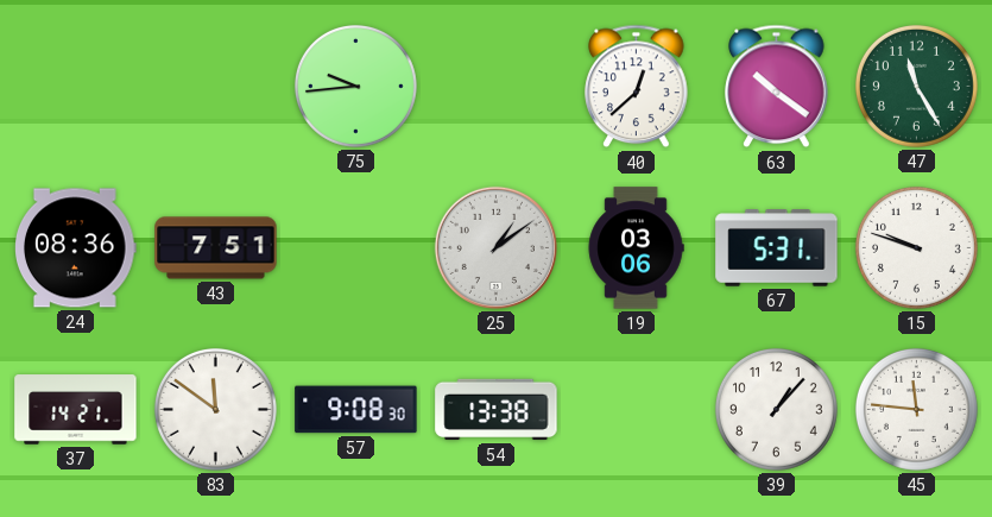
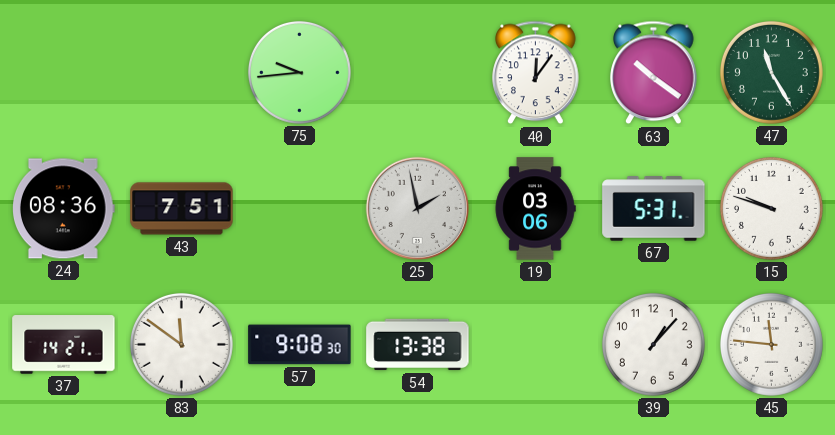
40: 12:38 -> 12:06 (536, 73)
25: 1:09 -> 1:58 (417, 208)
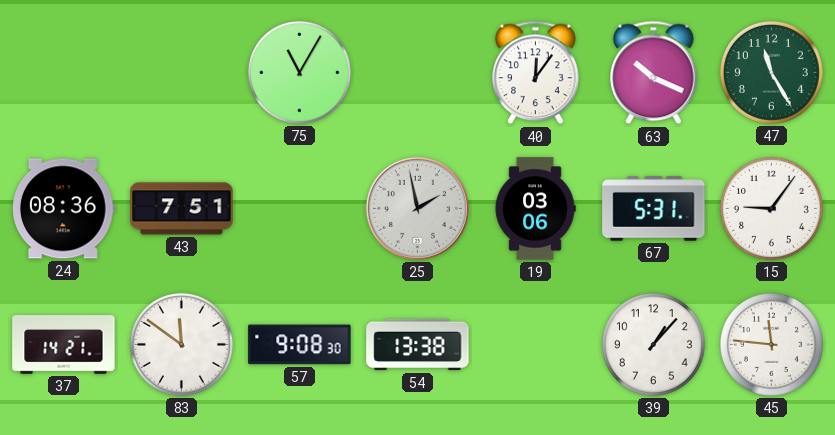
75: 9:44 -> 11:05 (299, 72)
63: 10:21 -> 10:19 (654, 73)
15: 9:48 -> 9:06 (771, 208)
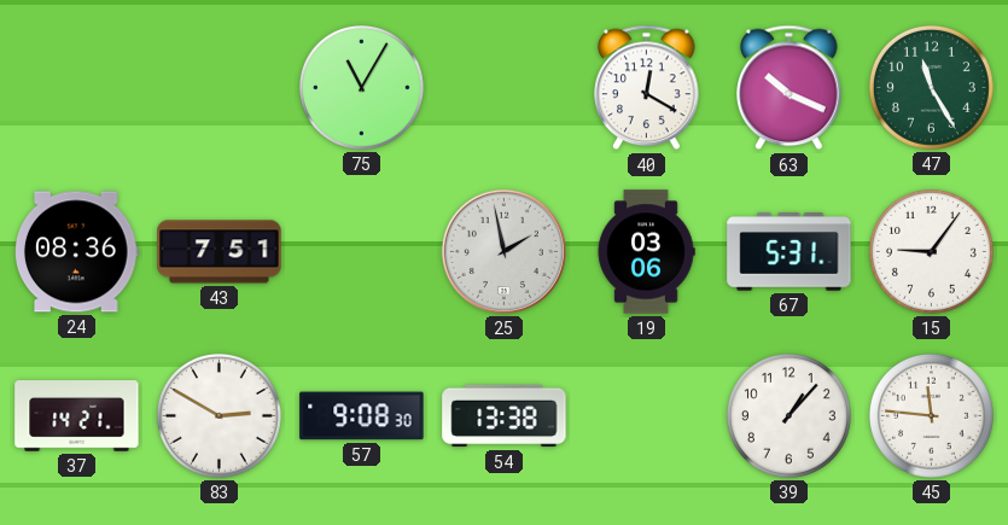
40: 12:06 -> 12:20 (647, 88)
83: 11:51 -> 2:50 (219, 415)
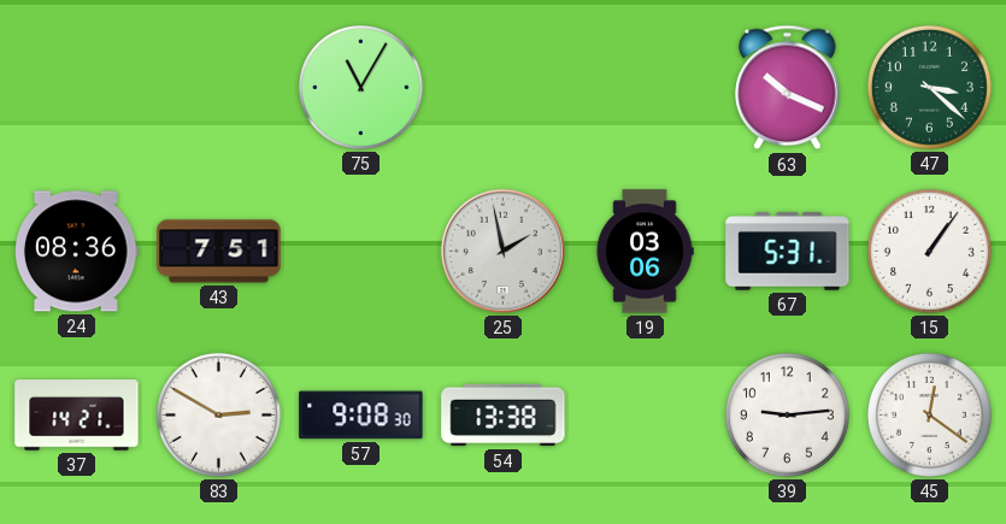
40: 12:20 -> none (647, 88)
47: 11:25 -> 3:22 (929, 87)
15: 9:06 -> 1:06 (929, 251)
39: 1:07 -> 9:14 (787, 414)
45: 11:46 -> 12:21 (929, 414)
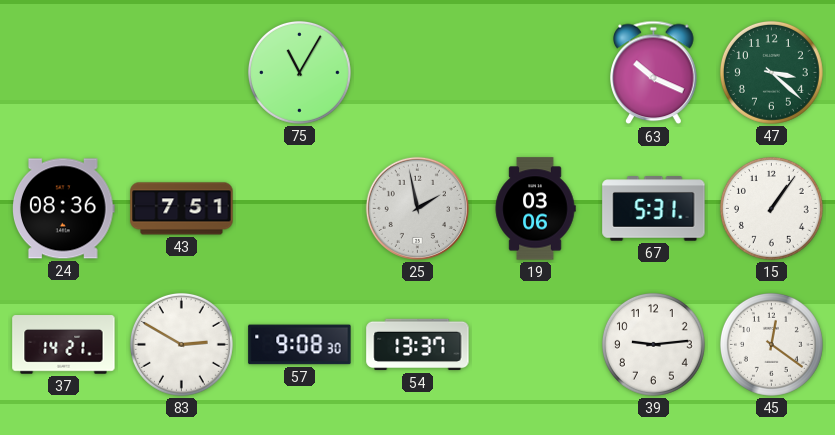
54: 13:38 -> 13:37 (418, 345)
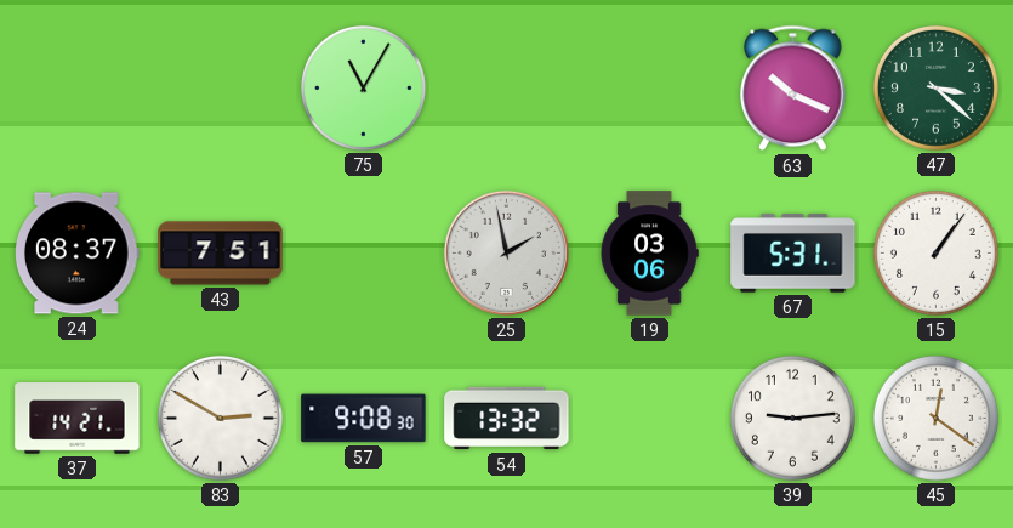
24: 08:36 -> 08:37 (78, 254)
54: 13:37 -> 13:32 (507, 419)
